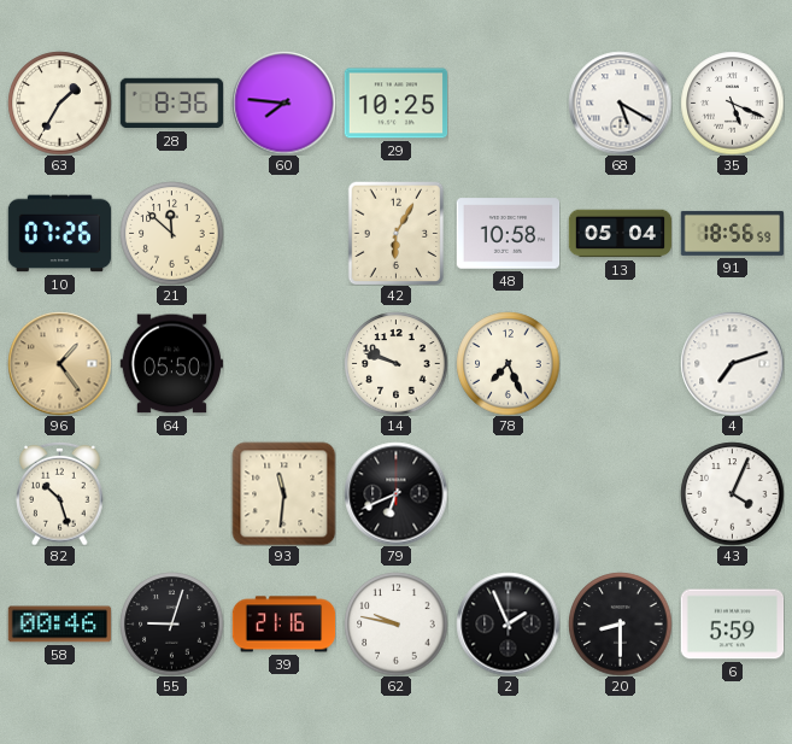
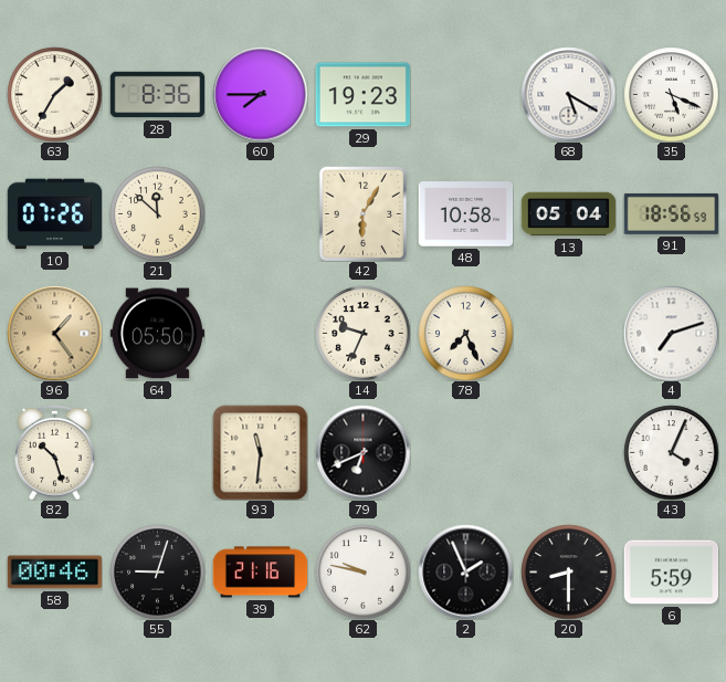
60: 7:46 -> 7:45 (260, 94)
29: 10:25 -> 19:23 (362, 95)
14: 9:48 -> 9:34 (362, 333)
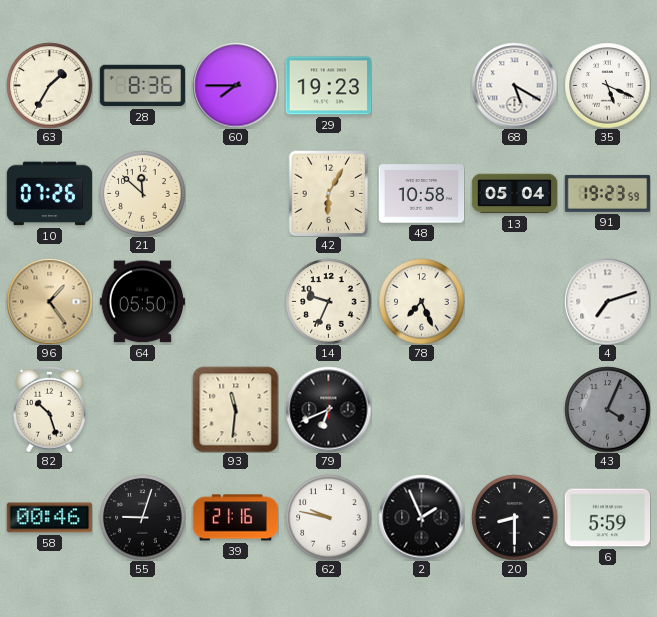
91: 18:56 -> 19:23 (607, 193)
43 dial: white -> grey (607, 409)
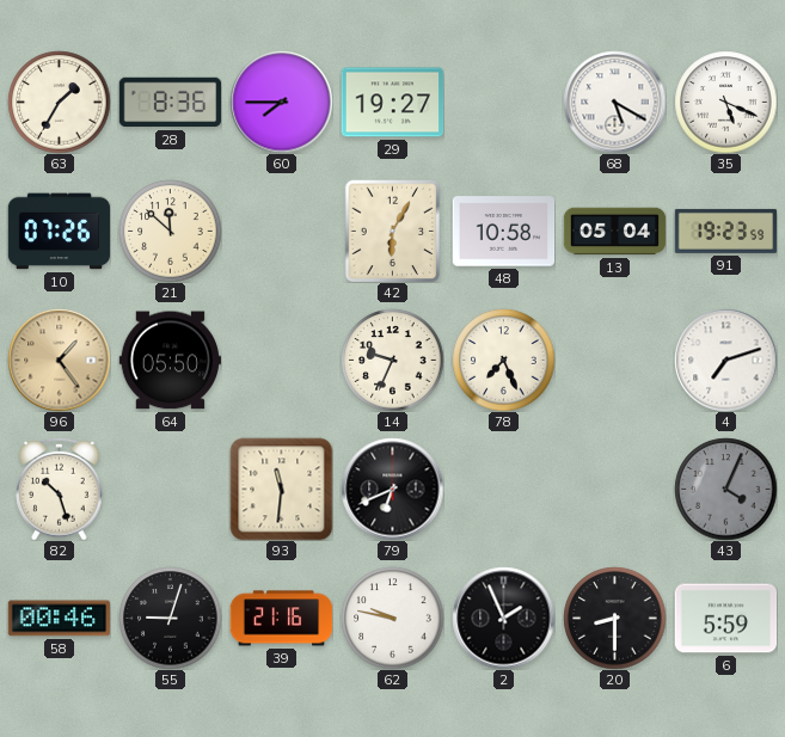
29: 19:23 -> 19:27 (392, 103)
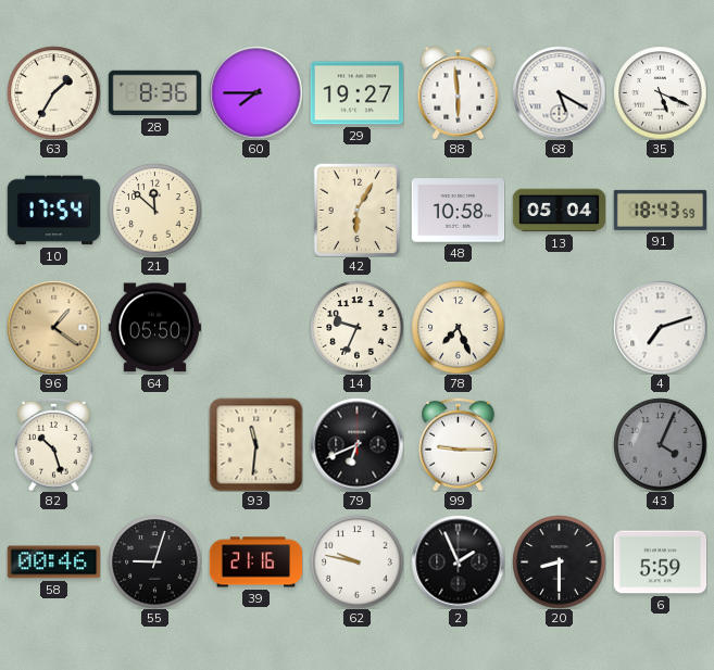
88: none -> 5:59 (459, 92)
10: 07:26 -> 17:54 (53, 211)
91: 19:23 -> 18:43 (660, 210)
96: 1:24 -> 1:21 (53, 327)
99: none -> 9:15 (459, 444)
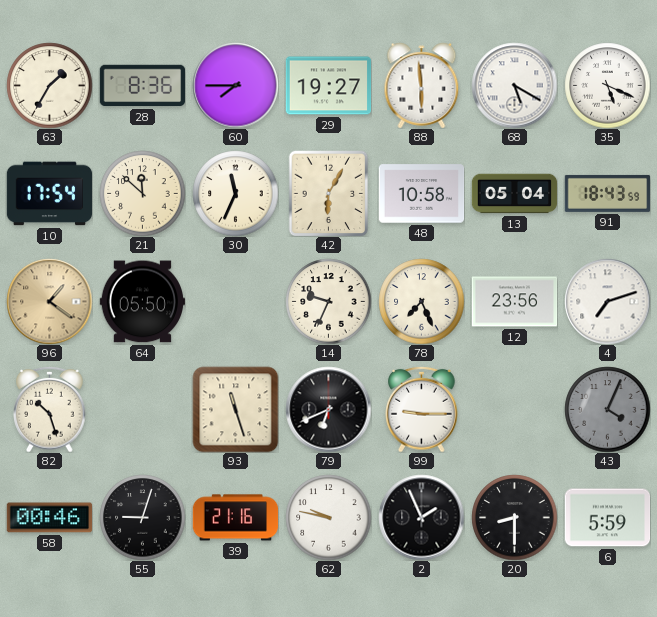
30: none -> 11:34 (235, 193)
12: none -> 23:56 (514, 302)
93: 11:31 -> 11:27 (235, 409)
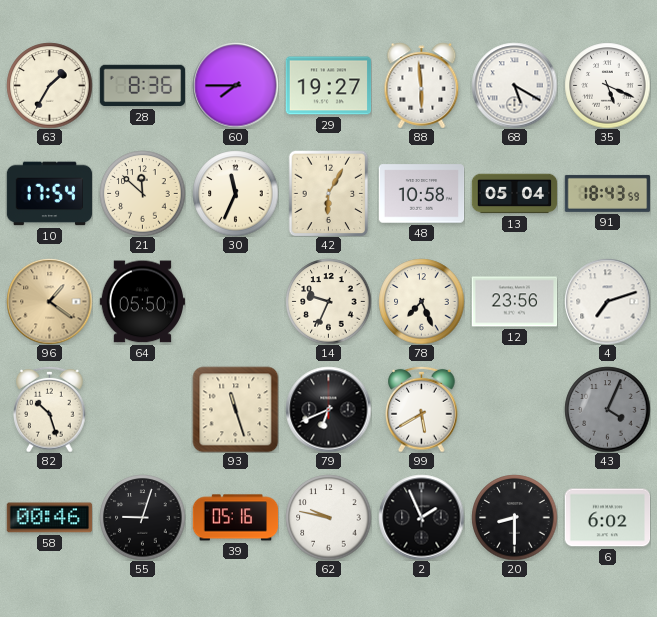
99: 9:15 -> 5:40 (422, 409)
39: 21:16 -> 05:16 (235, 518)
6: 5:59 -> 6:02 (607, 518)
